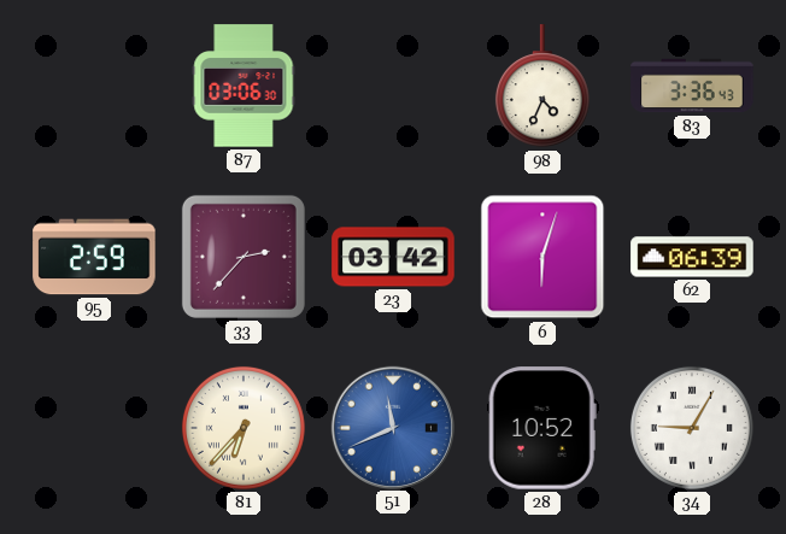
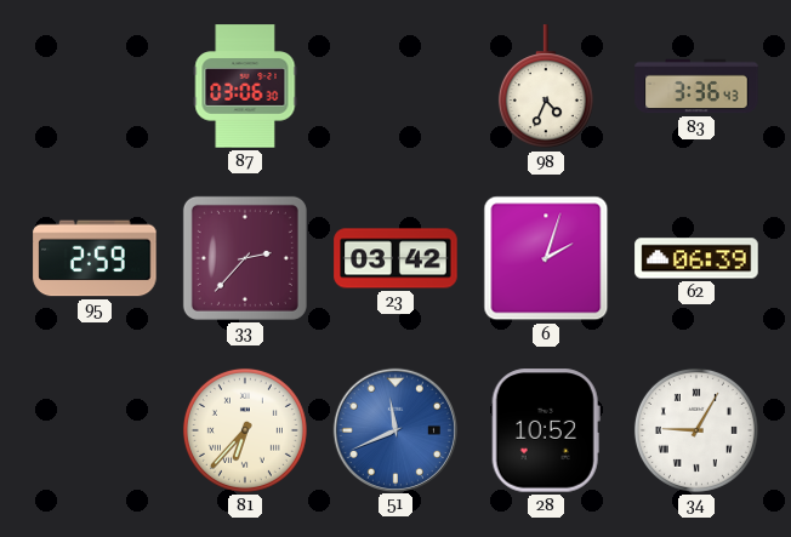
6: 6:03 -> 2:03 (546, 258)
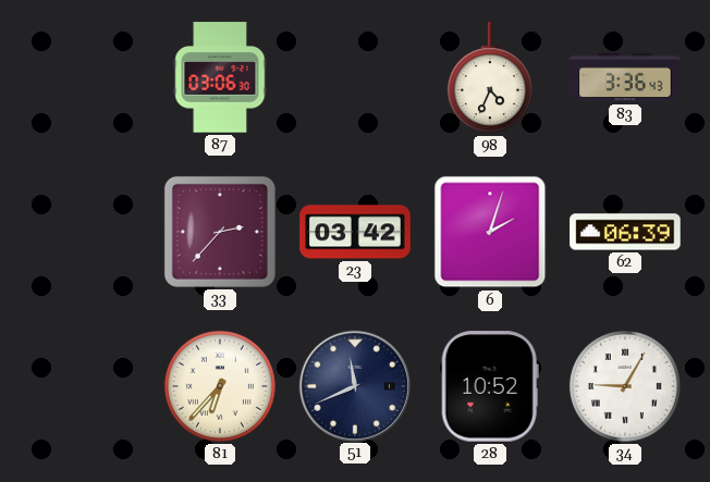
95: 2:59 -> none (95, 258)
51 dial: blue -> navy (354, 385)
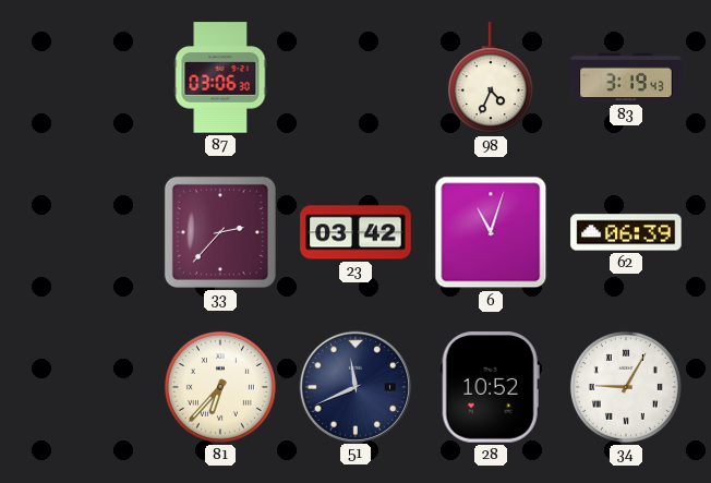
83: 3:36 -> 3:19 (626, 77)
6: 2:03 -> 11:03 (491, 232)
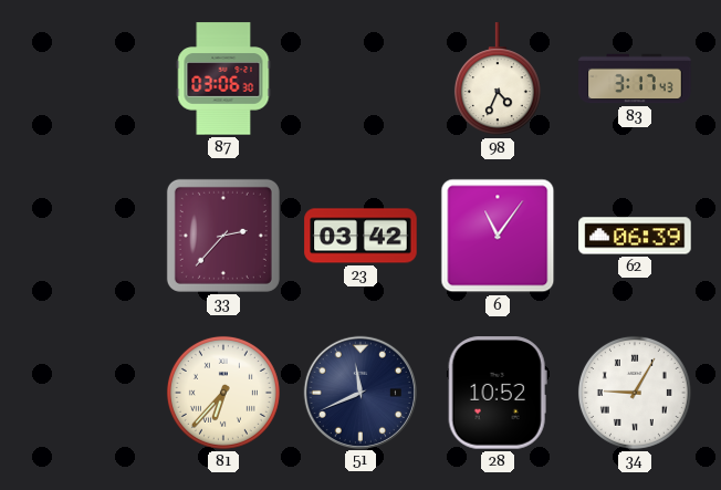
83: 3:19 -> 3:17 (635, 79)
6: 11:03 -> 11:06 (498, 236)
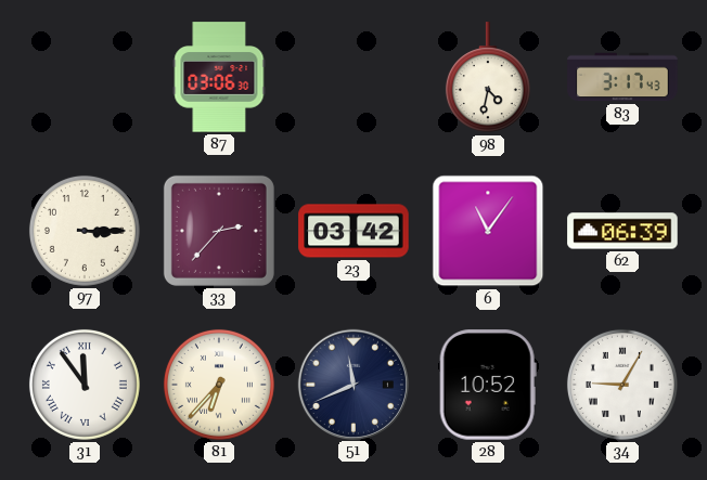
98: 4:34 -> 4:32 (488, 78)
97: none -> 3:15 (85, 231)
31: none -> 11:54 (85, 385)
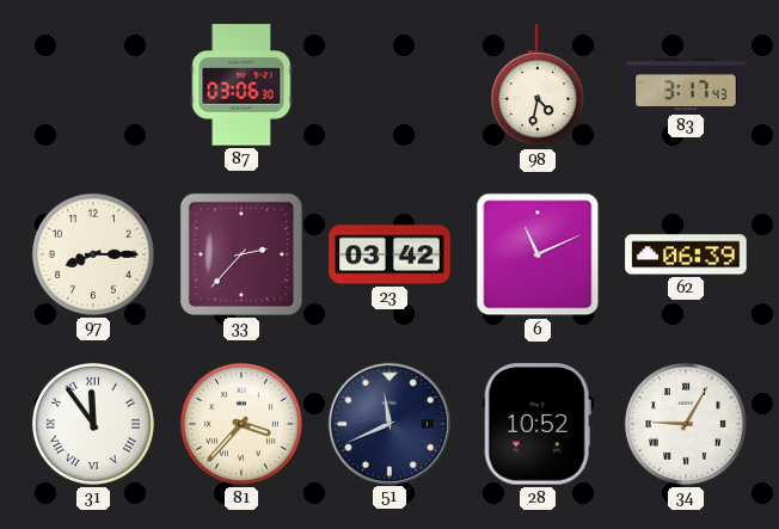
97: 3:15 -> 8:15 (93, 254)
6: 11:06 -> 11:11 (538, 254)
81: 6:37 -> 3:37 (241, 424)
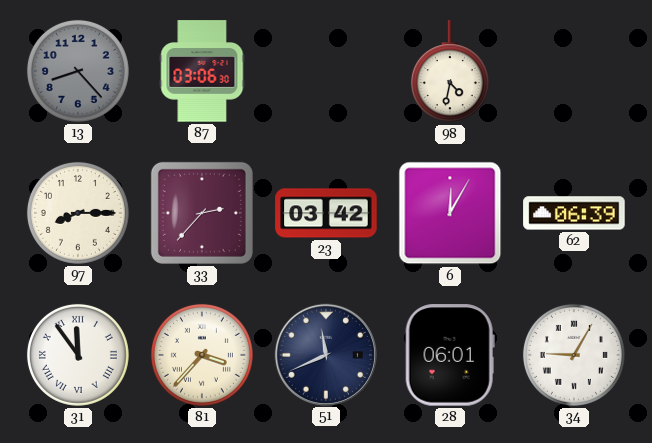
13: none -> 8:23 (78, 71)
83: 3:17 -> none (686, 85)
6: 11:11 -> 12:05 (450, 213)
28: 10:52 -> 06:01 (450, 355)
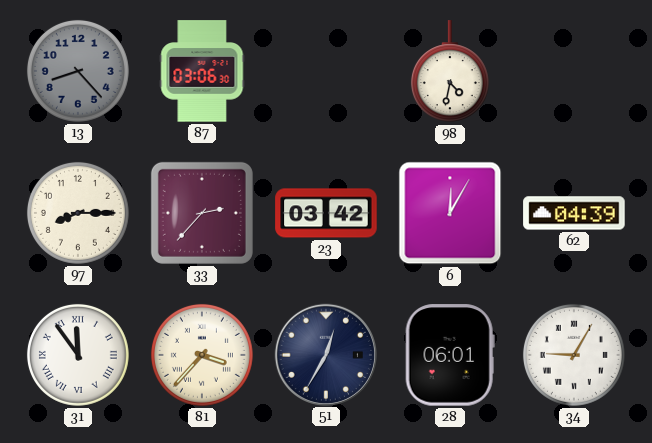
62: 06:39 -> 04:39 (574, 213)
51: 11:41 -> 12:35 (325, 354)
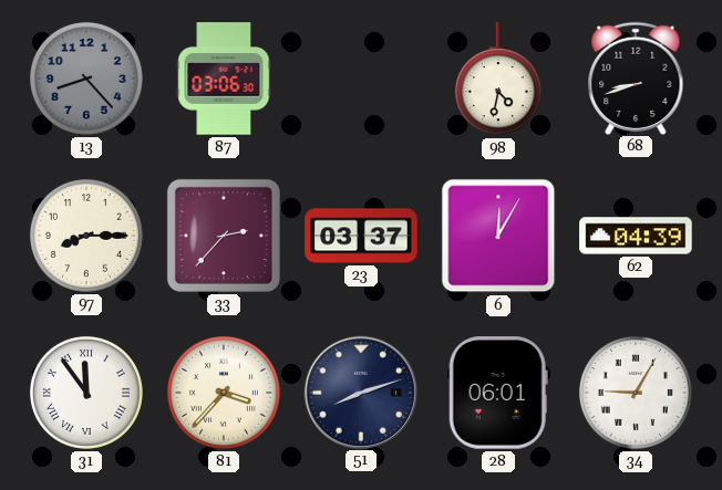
68: none -> 8:42 (636, 77)
23: 03:42 -> 03:37 (361, 236)
51: 12:35 -> 8:12 (360, 392)
